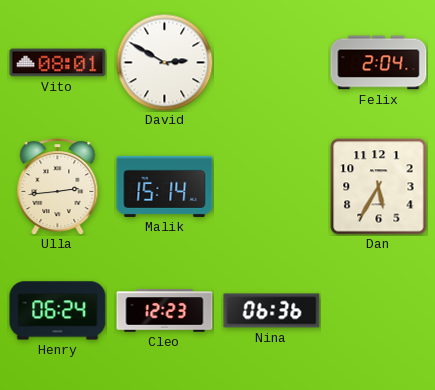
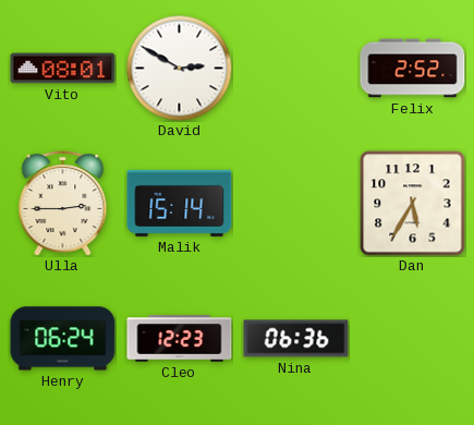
Felix: 2:04 -> 2:52 (413, 69)
Ulla: 2:44 -> 2:45 (63, 203)
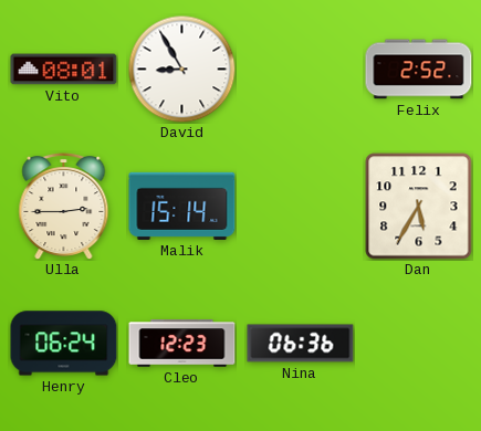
David: 2:50 -> 8:55 (181, 69)
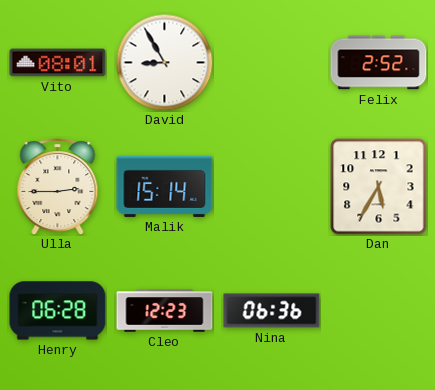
Henry: 06:24 -> 06:28 (58, 311)
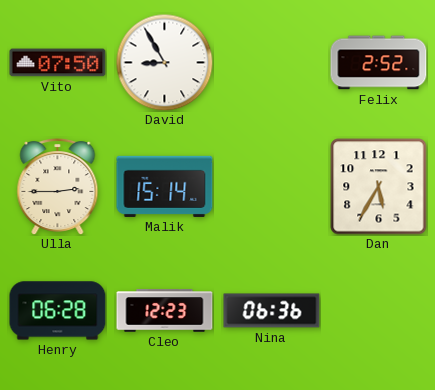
Vito: 08:01 -> 07:50 (58, 63)
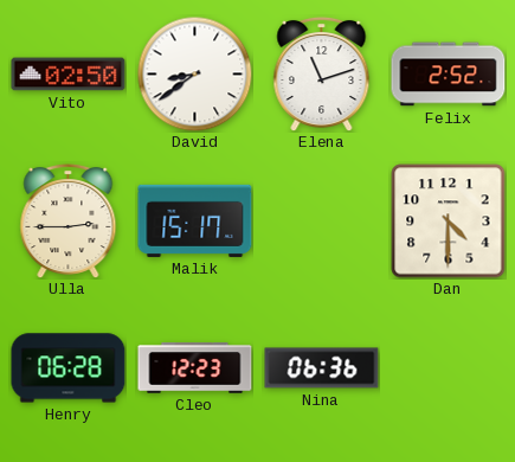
Vito: 07:50 -> 02:50 (69, 75)
David: 8:55 -> 8:39 (194, 73)
Elena: none -> 11:12 (322, 73)
Malik: 15:14 -> 15:17 (195, 220)
Dan: 5:35 -> 4:30 (449, 222)
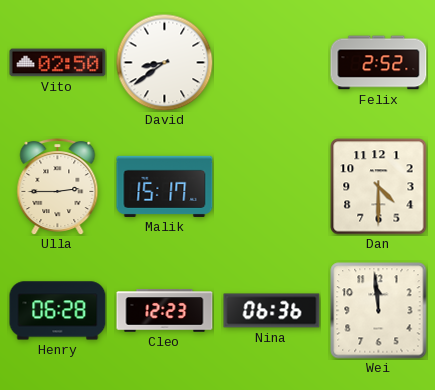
Elena: 11:12 -> none (322, 73)
Wei: none -> 11:59 (379, 311)
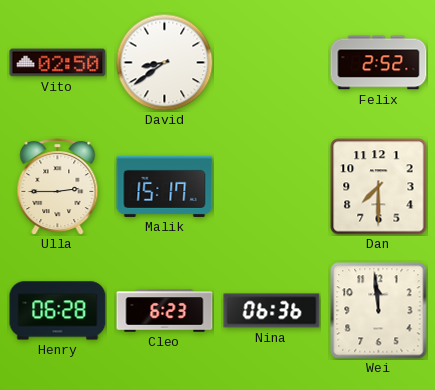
Dan: 4:30 -> 7:30 (379, 187)
Cleo: 12:23 -> 6:23 (165, 311)
